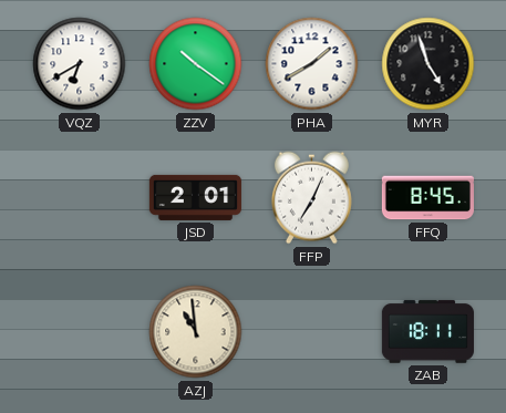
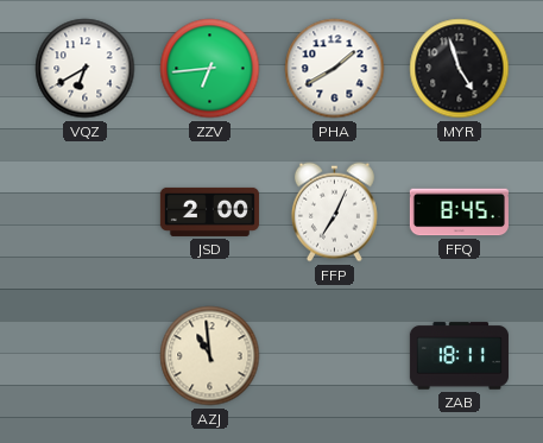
ZZV: 10:21 -> 6:44 (210, 69)
JSD: 2:01 -> 2:00 (209, 211)
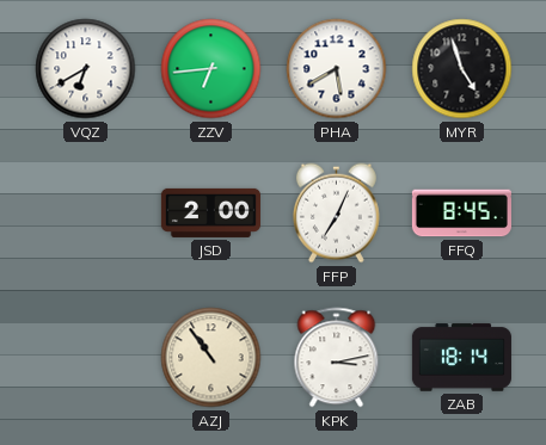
PHA: 1:40 -> 5:40 (337, 69)
AZJ: 10:59 -> 10:54 (211, 358)
KPK: none -> 3:13 (337, 358)
ZAB: 18:11 -> 18:14 (461, 358)
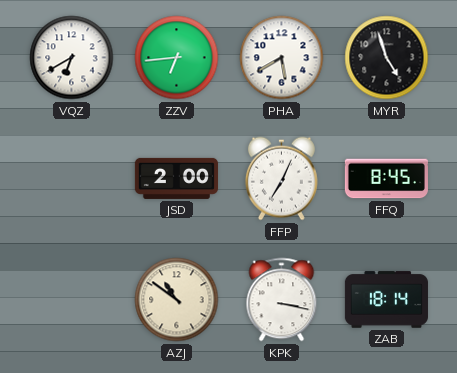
AZJ: 10:54 -> 10:51 (177, 300)
KPK: 3:13 -> 3:17 (282, 300)
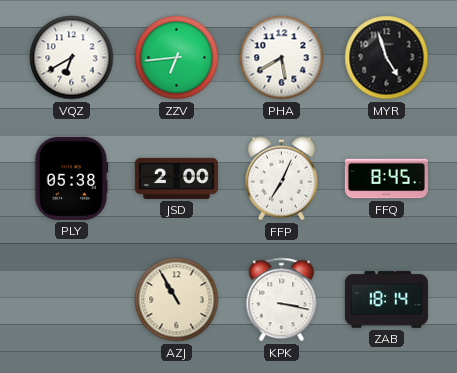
PLY: none -> 05:38 (71, 178)
AZJ: 10:51 -> 10:55 (177, 300)
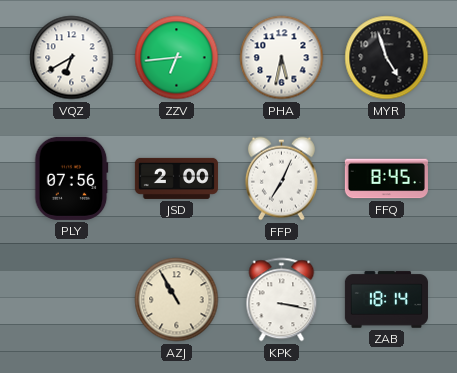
PHA: 5:40 -> 5:32 (282, 58)
PLY: 05:38 -> 07:56 (71, 178)
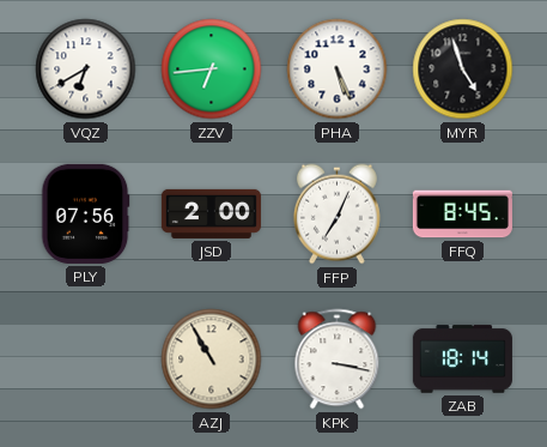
PHA: 5:32 -> 5:26 (338, 70)
